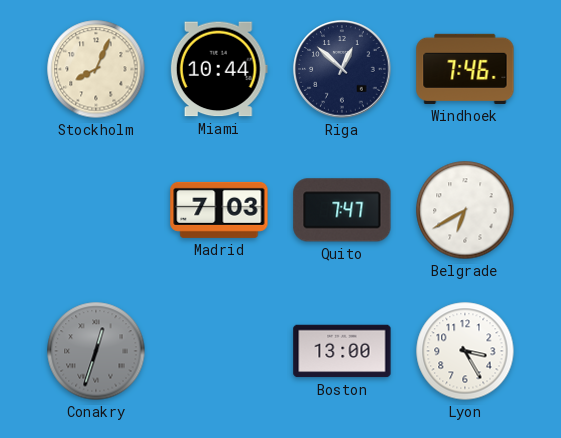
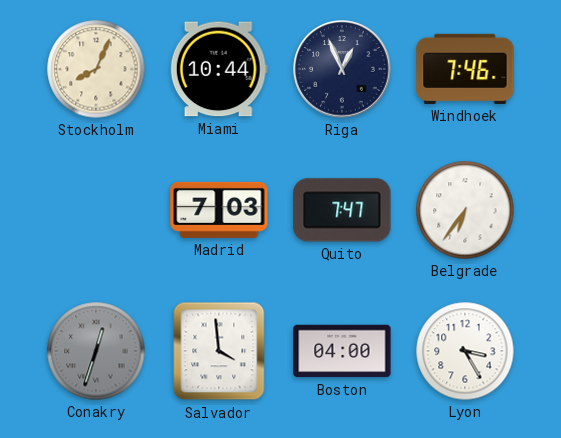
Riga: 12:52 -> 12:56 (342, 69)
Belgrade: 6:40 -> 6:36 (465, 210)
Salvador: none -> 3:59 (219, 351)
Boston: 13:00 -> 04:00 (342, 351)
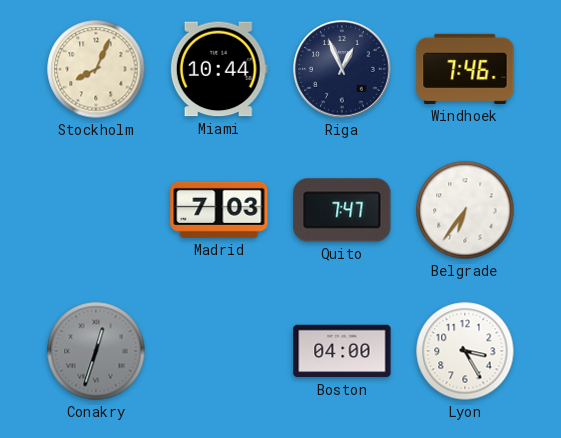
Salvador: 3:59 -> none (219, 351)
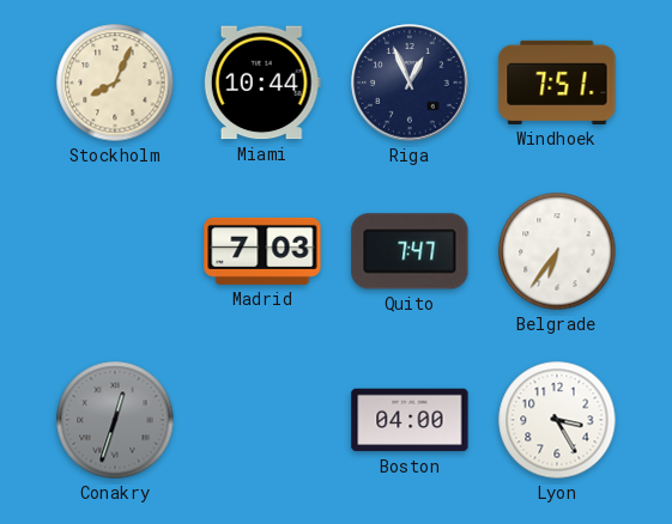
Windhoek: 7:46 -> 7:51 (557, 83)
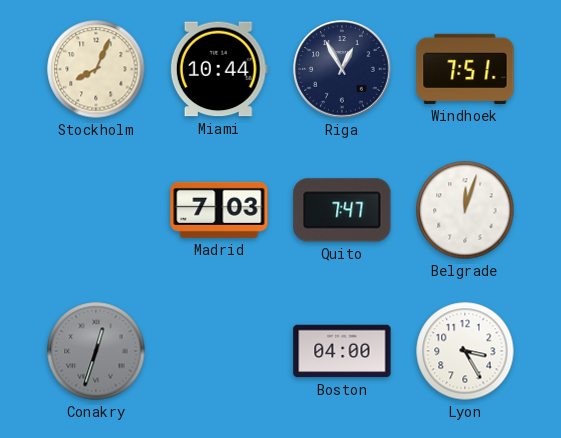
Riga: 12:56 -> 12:55 (342, 69)
Belgrade: 6:36 -> 12:03 (465, 210)
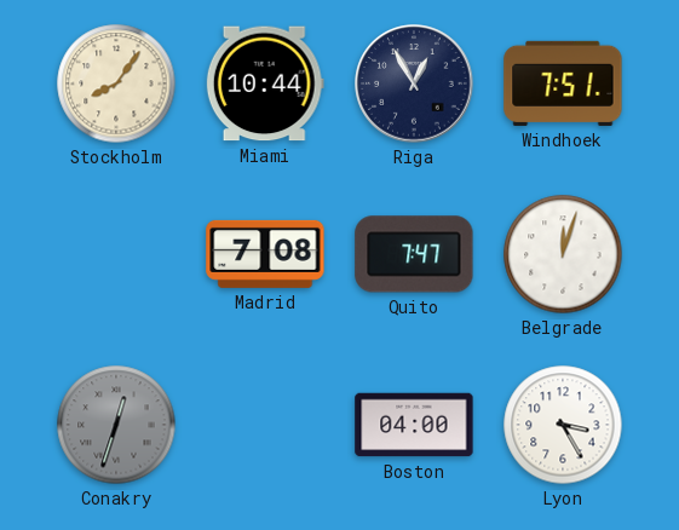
Stockholm: 8:04 -> 8:06 (116, 83)
Madrid: 7:03 -> 7:08 (265, 254)
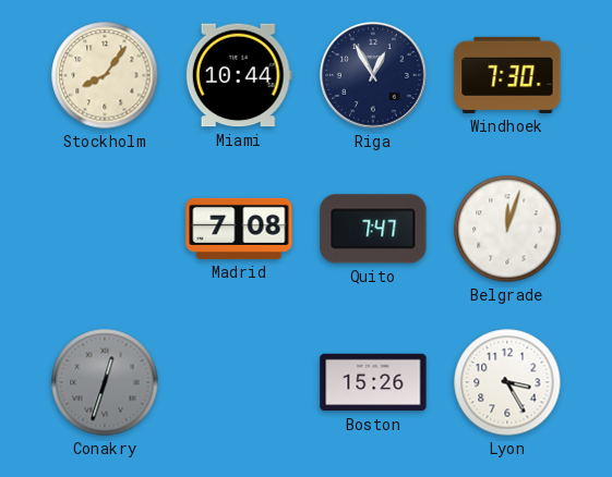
Windhoek: 7:51 -> 7:30 (507, 75)
Boston: 04:00 -> 15:26 (373, 382)
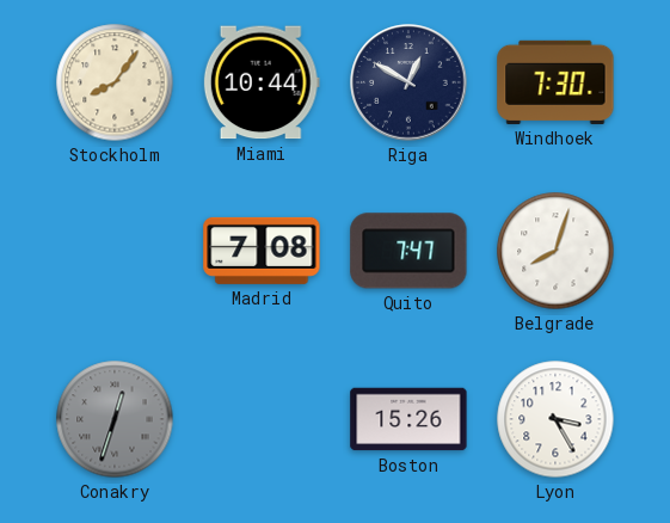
Riga: 12:55 -> 12:50 (408, 82)
Belgrade: 12:03 -> 8:03 (555, 251)
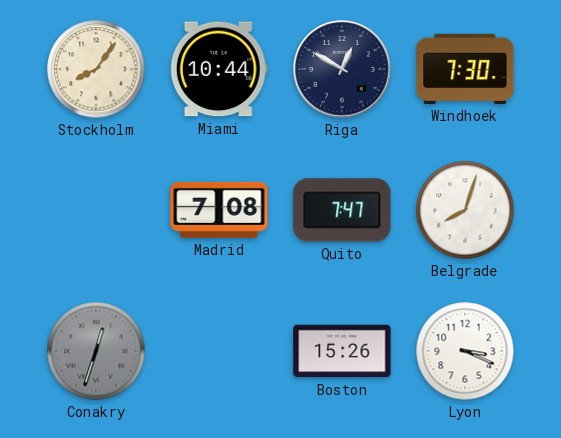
Lyon: 3:25 -> 3:19 (465, 351)
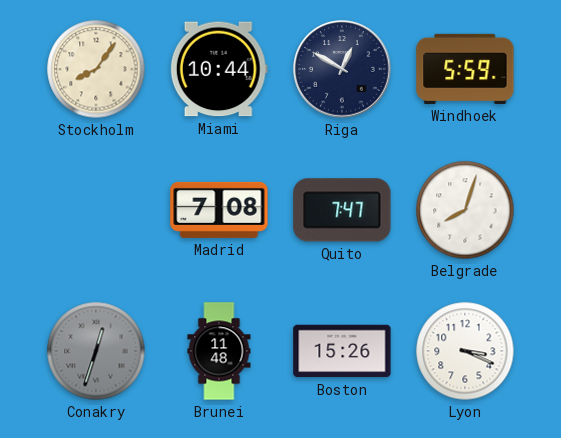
Windhoek: 7:30 -> 5:59 (465, 69)
Brunei: none -> 11:48 (219, 351)
